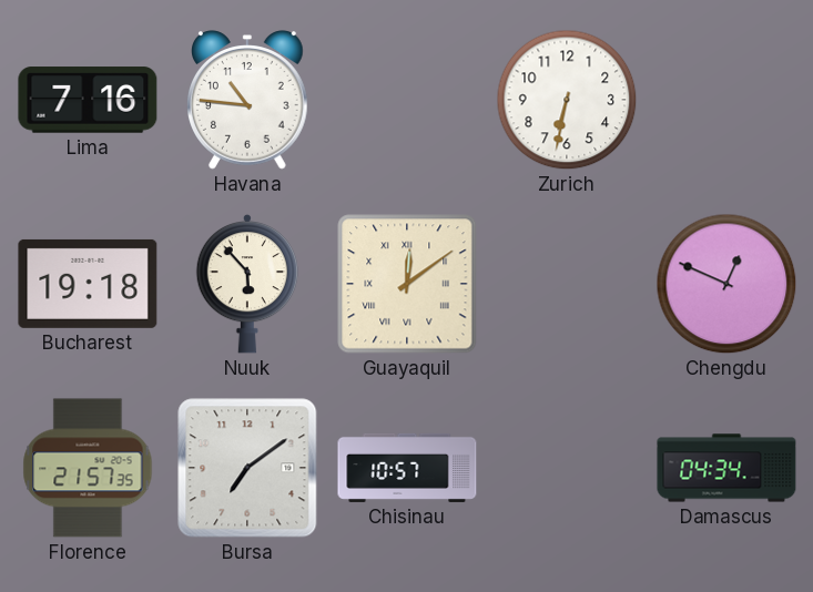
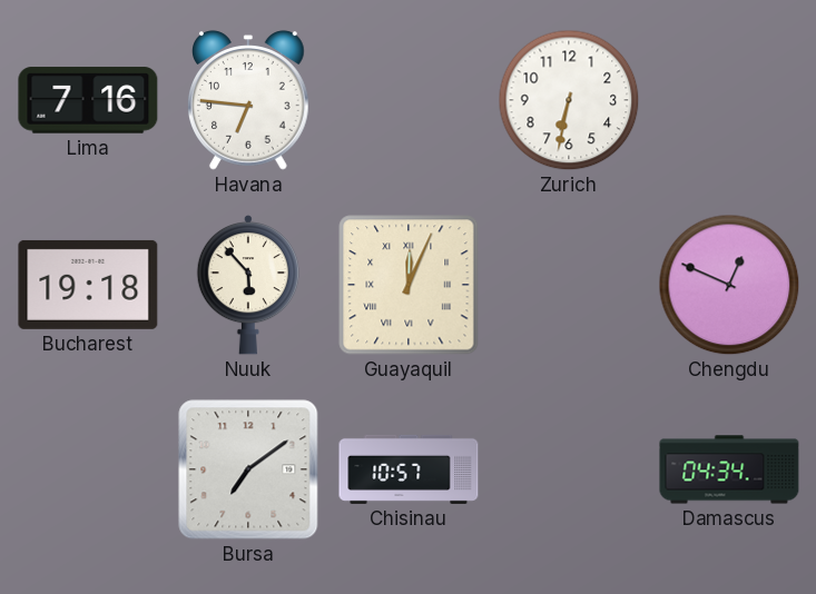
Havana: 10:46 -> 6:46 (249, 100)
Guayaquil: 12:09 -> 12:04 (409, 285)
Florence: 21:57 -> none (88, 468)
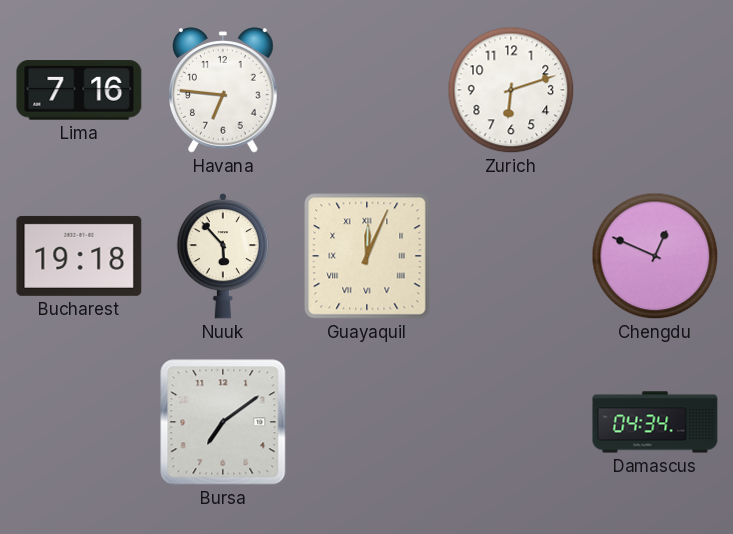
Zurich: 6:32 -> 6:12 (511, 90)
Chisinau: 10:57 -> none (409, 469)
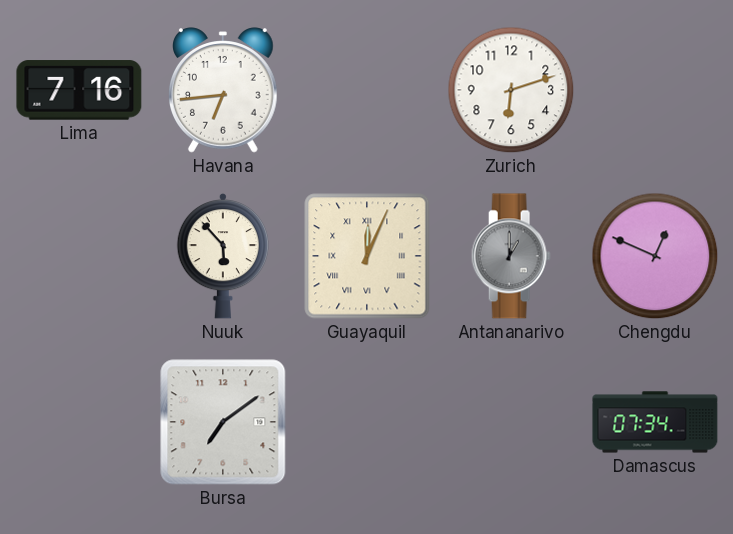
Havana: 6:46 -> 6:44 (224, 90)
Bucharest: 19:18 -> none (79, 256)
Antananarivo: none -> 1:00 (511, 256)
Damascus: 04:34 -> 07:34 (655, 422)
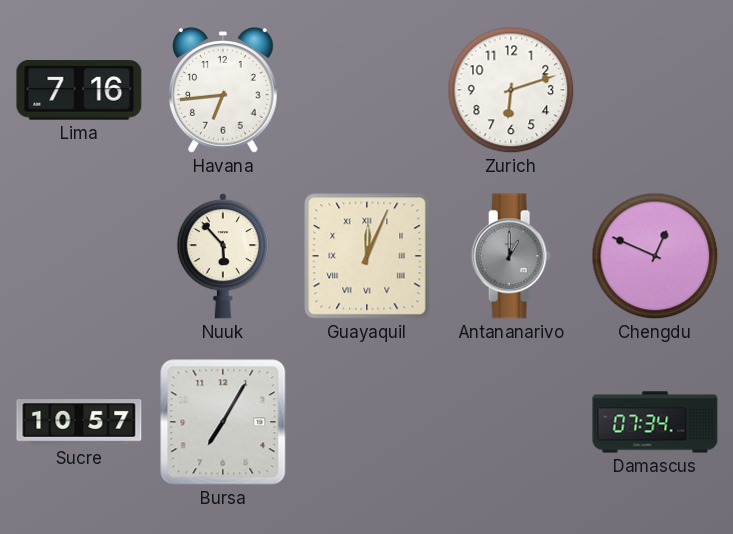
Sucre: none -> 10:57 (79, 423)
Bursa: 7:09 -> 7:05 (223, 422)
